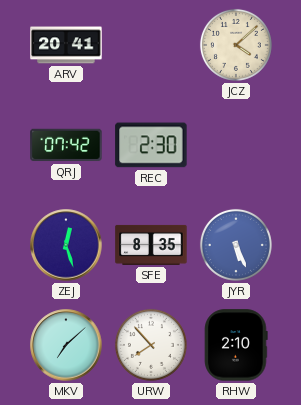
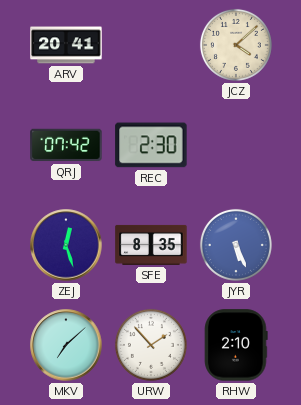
URW: 7:53 -> 1:53 (151, 345)
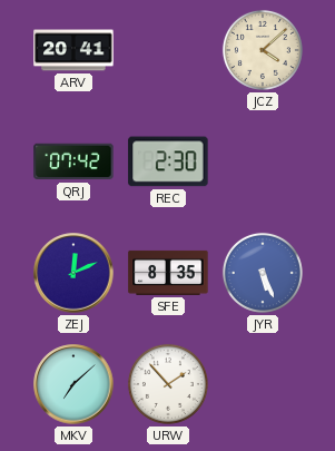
ZEJ: 12:27 -> 12:11 (73, 273)
RHW: 2:10 -> none (236, 345)
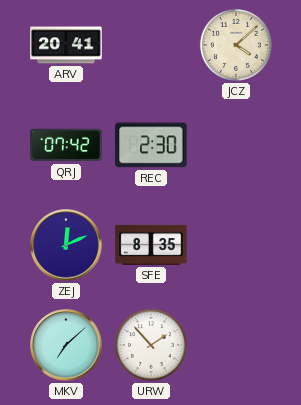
JYR: 5:26 -> none (263, 273)
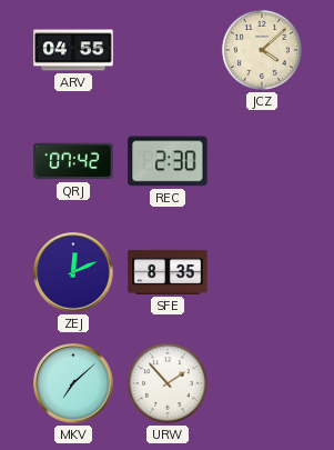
ARV: 20:41 -> 04:55 (73, 50)
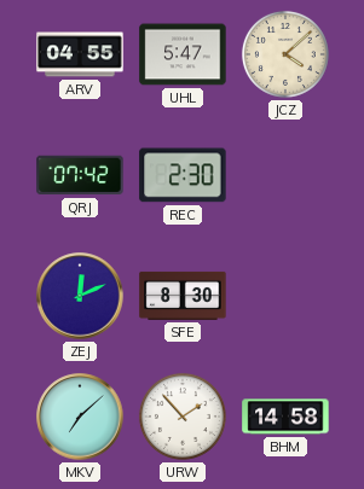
UHL: none -> 5:47 (183, 54)
SFE: 8:35 -> 8:30 (183, 296)
BHM: none -> 14:58 (285, 417)
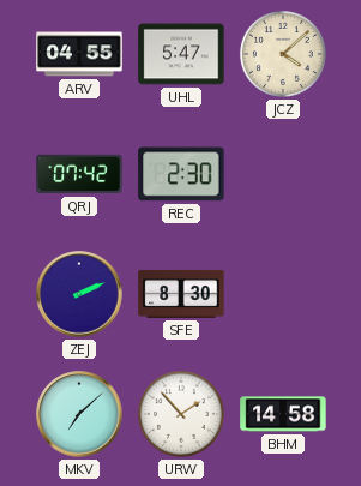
ZEJ: 12:11 -> 2:11 (79, 294)
